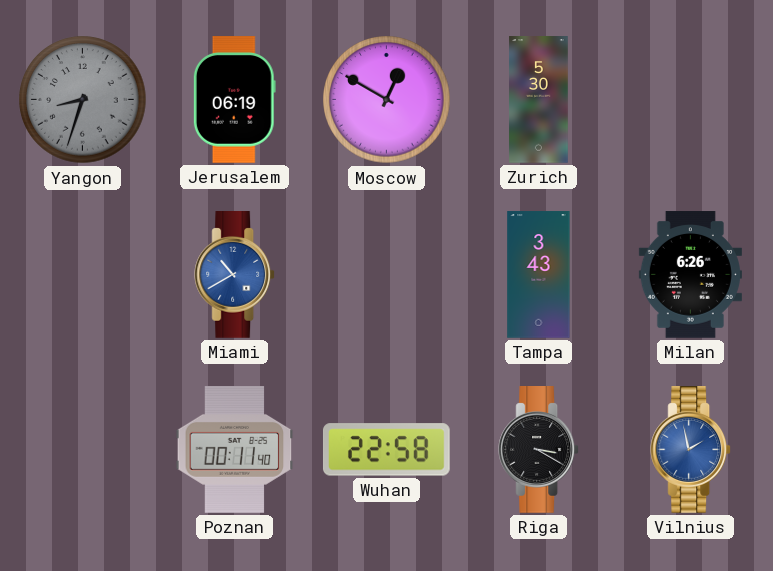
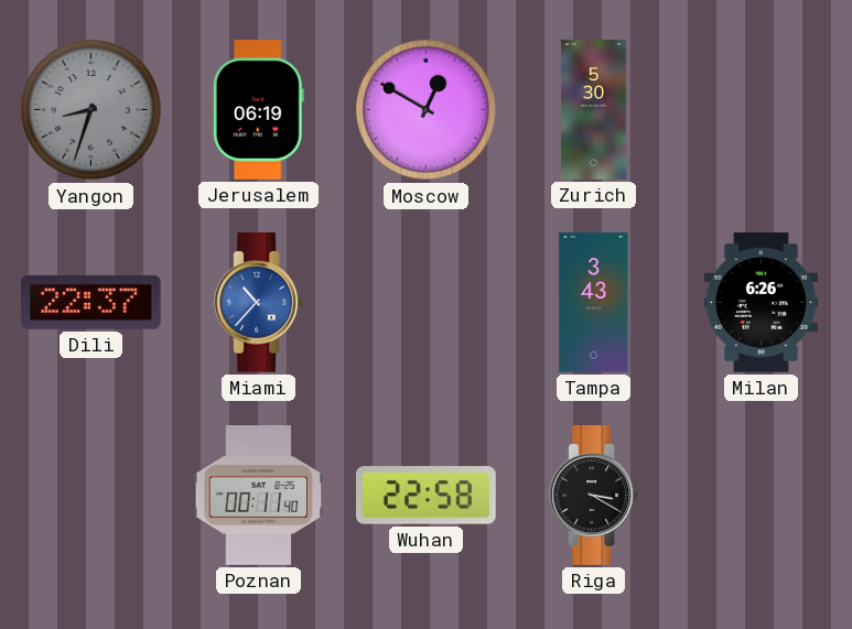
Dili: none -> 22:37 (91, 302)
Miami: 10:40 -> 10:37 (259, 303)
Vilnius: 1:58 -> none (691, 450)
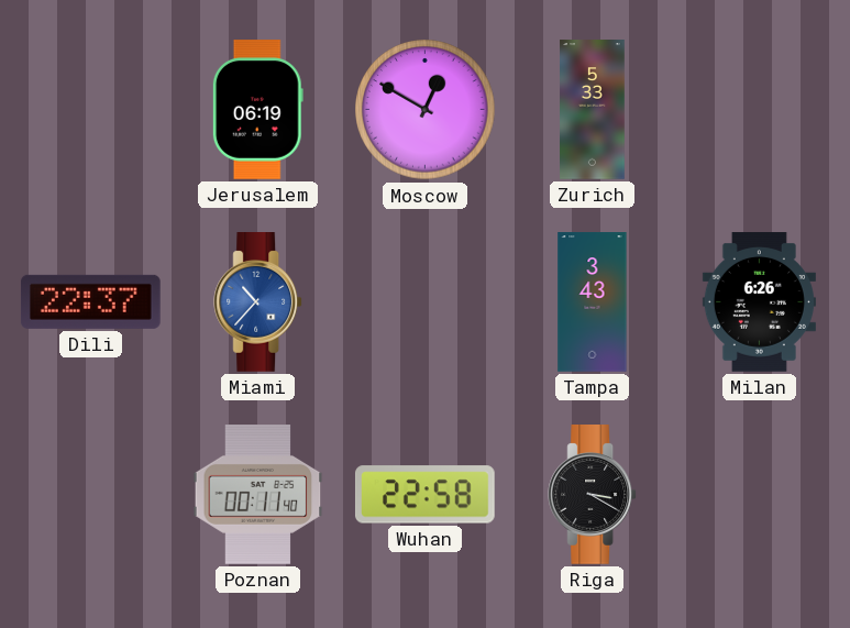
Yangon: 8:33 -> none (91, 110)
Zurich: 5:30 -> 5:33 (593, 110)
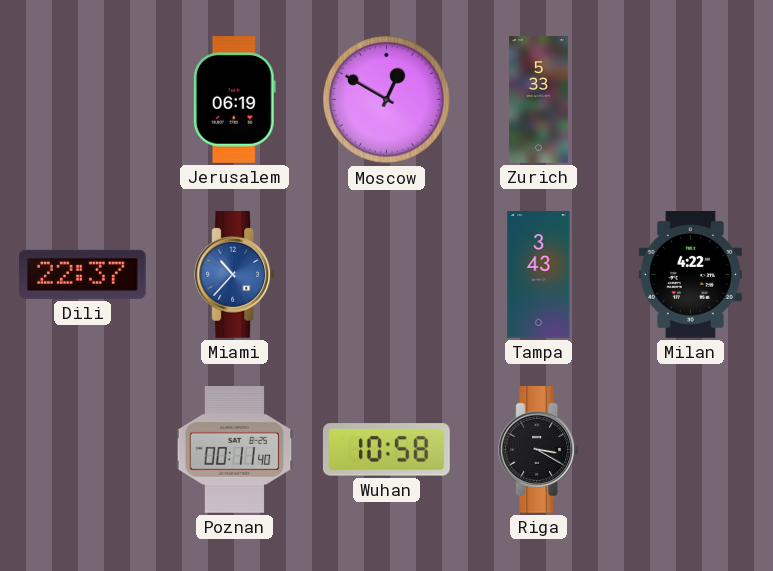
Milan: 6:26 -> 4:22 (690, 275)
Wuhan: 22:58 -> 10:58 (387, 450)
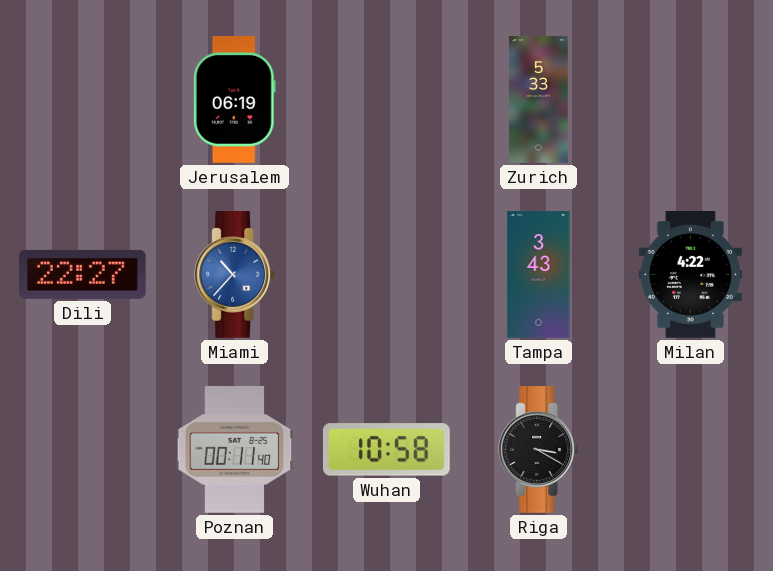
Moscow: 12:50 -> none (387, 100)
Dili: 22:37 -> 22:27 (83, 274)
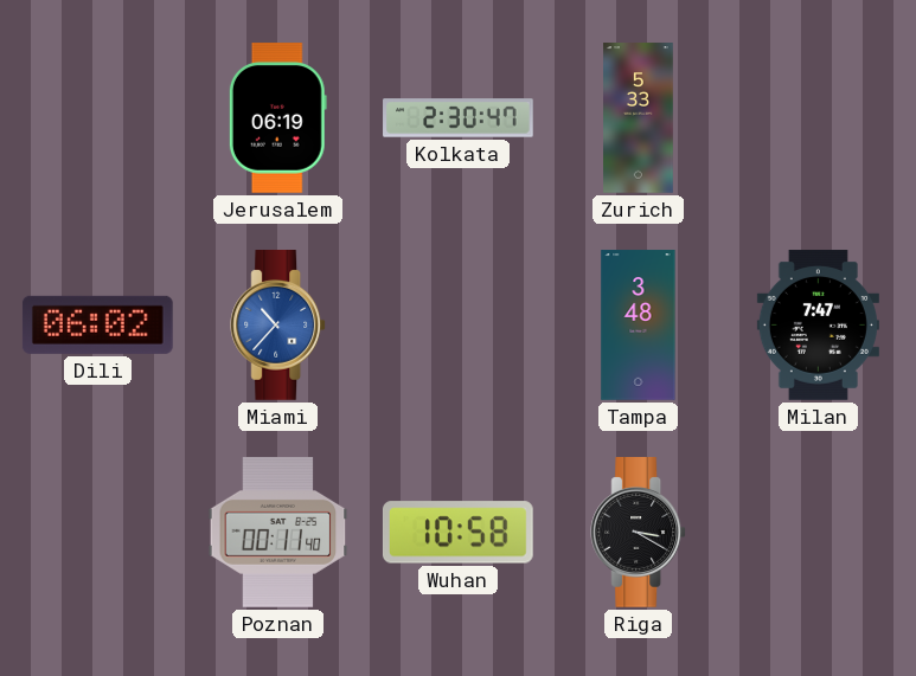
Kolkata: none -> 2:30 (459, 118)
Dili: 22:27 -> 06:02 (98, 324)
Tampa: 3:43 -> 3:48 (639, 326)
Milan: 4:22 -> 7:47 (818, 326)
